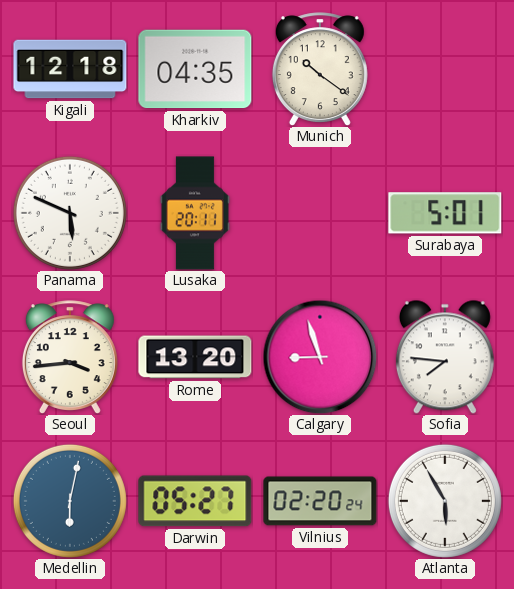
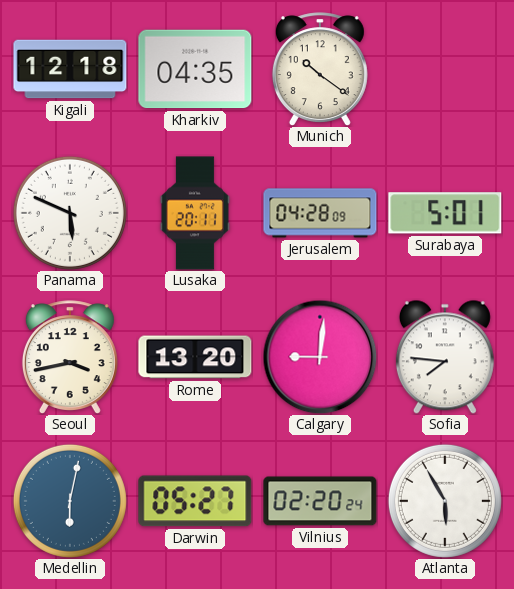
Jerusalem: none -> 04:28 (320, 213)
Seoul: 3:44 -> 3:43 (70, 357)
Calgary: 8:57 -> 9:01 (320, 357)
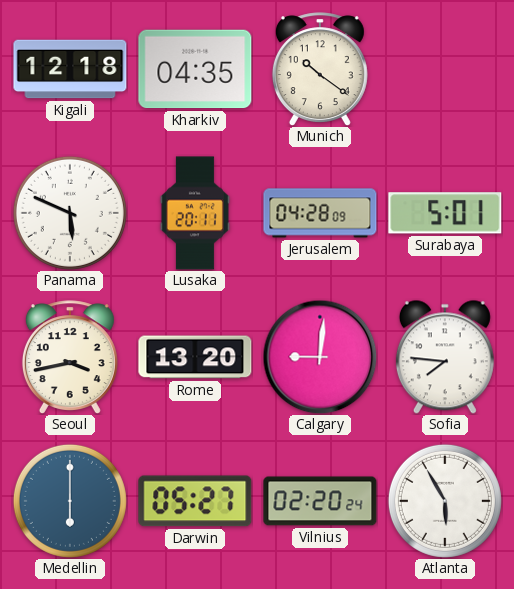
Medellin: 6:02 -> 6:00 (70, 501)
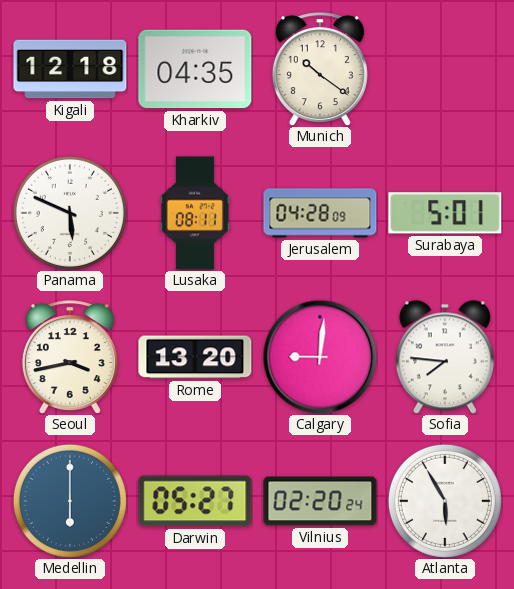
Lusaka: 20:11 -> 08:11 (195, 213)
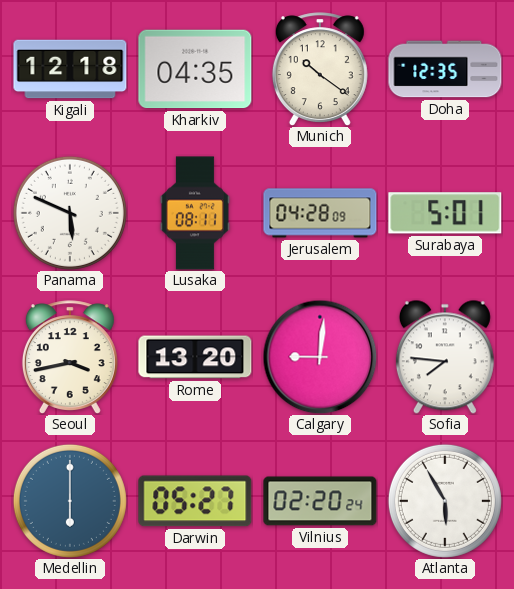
Doha: none -> 12:35 (445, 69)
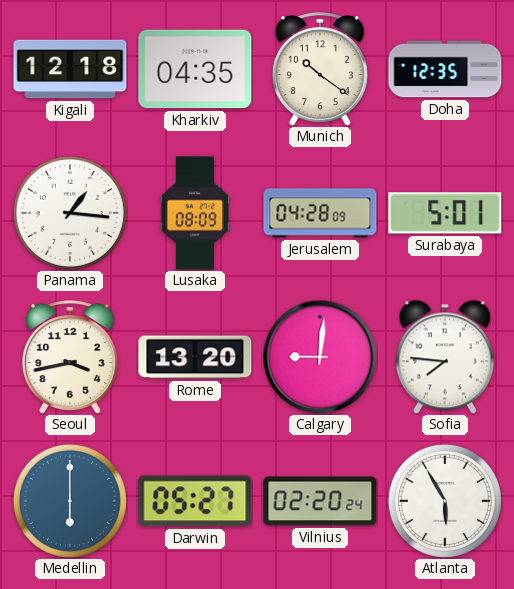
Panama: 5:49 -> 1:16 (70, 213)
Lusaka: 08:11 -> 08:09 (195, 213)
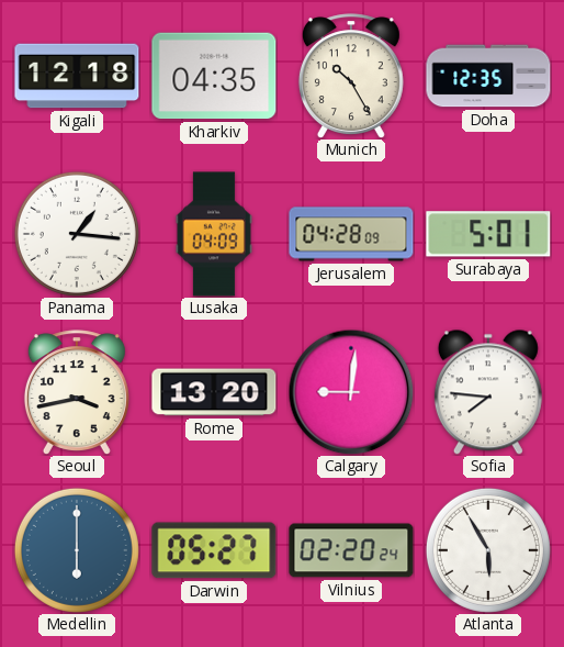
Munich: 10:21 -> 10:25 (351, 76)
Lusaka: 08:09 -> 04:09 (214, 234)
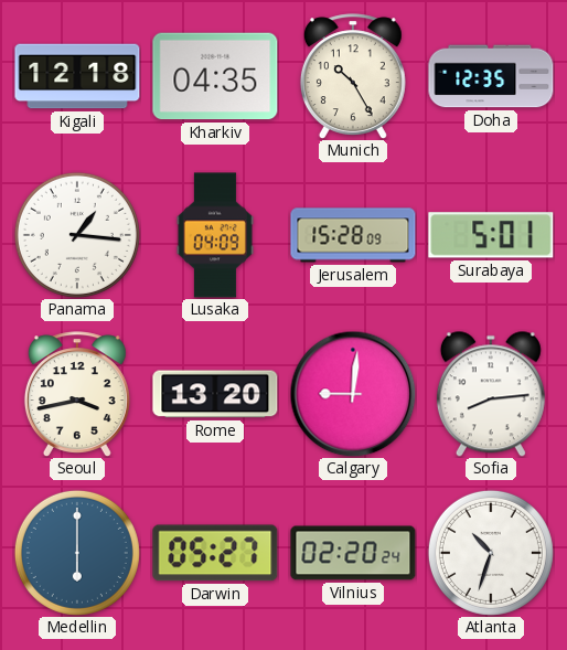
Jerusalem: 04:28 -> 15:28 (353, 235)
Sofia: 7:46 -> 8:14 (491, 394)
Atlanta: 5:55 -> 10:33 (491, 553)
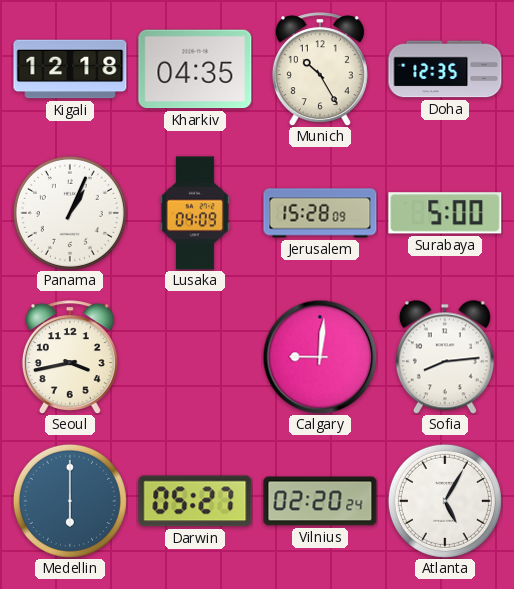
Panama: 1:16 -> 1:04 (70, 213)
Surabaya: 5:01 -> 5:00 (445, 213)
Rome: 13:20 -> none (215, 394)
Atlanta: 10:33 -> 5:05 (445, 501)
